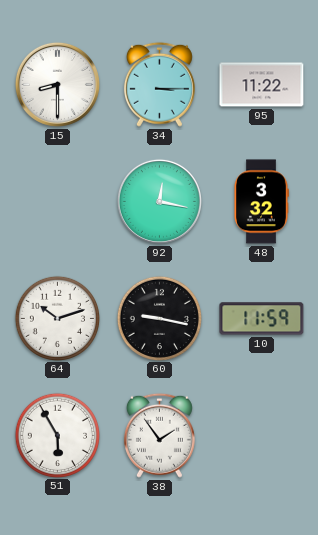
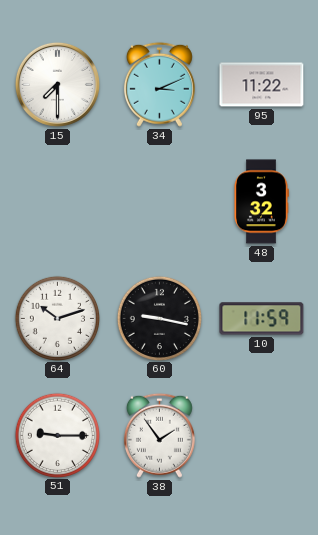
15: 8:30 -> 7:30 (57, 84)
34: 3:15 -> 3:11 (159, 84)
92: 12:17 -> none (159, 201)
51: 5:55 -> 9:15 (57, 435)
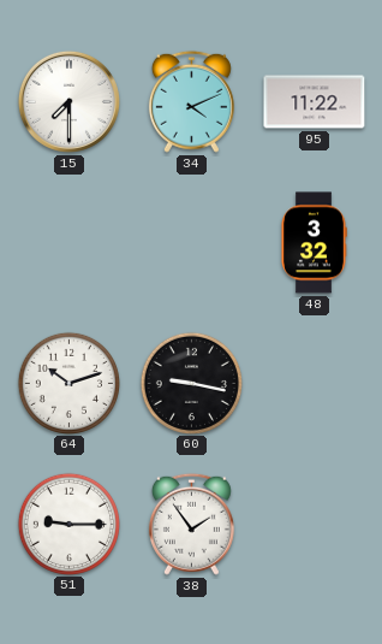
34: 3:11 -> 4:11 (191, 101)
10: 11:59 -> none (262, 319)
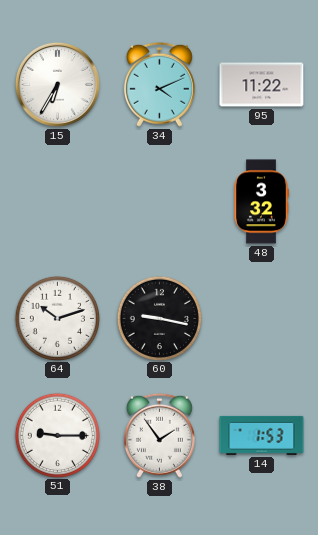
15: 7:30 -> 6:35 (57, 84)
14: none -> 1:53 (262, 435)
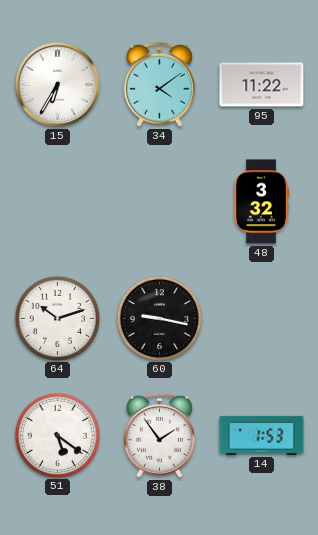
34: 4:11 -> 4:09 (159, 84)
51: 9:15 -> 5:21 (57, 435)
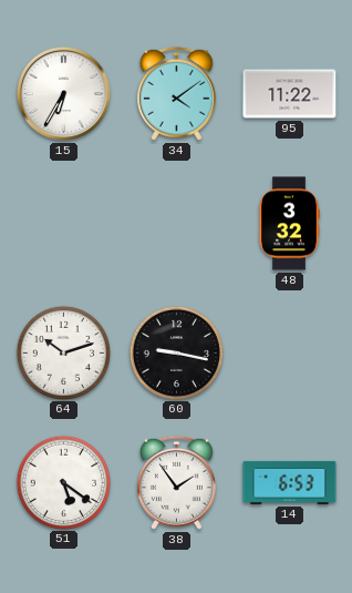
14: 1:53 -> 6:53 (290, 482)
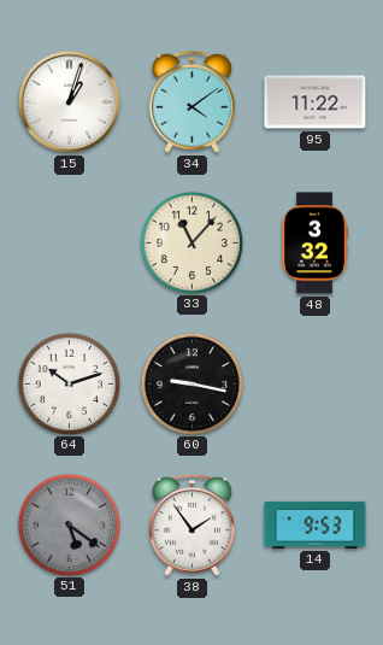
15: 6:35 -> 1:03 (69, 101)
33: none -> 11:07 (191, 242)
51 dial: white -> grey (69, 524)
14: 6:53 -> 9:53 (316, 524)
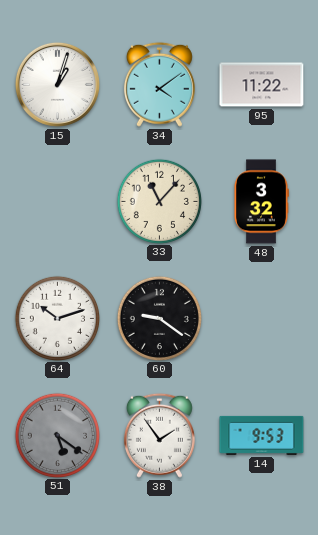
60: 9:17 -> 9:21 (159, 318)
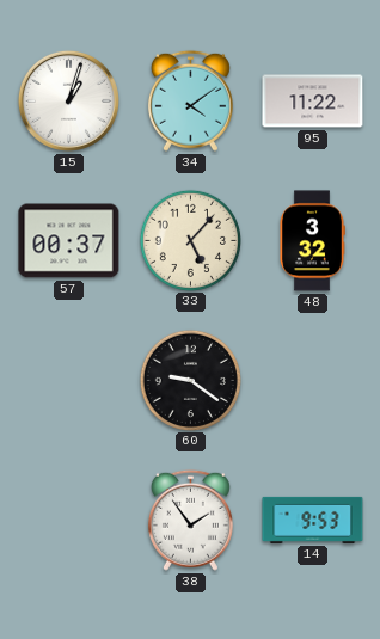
57: none -> 00:37 (69, 241)
33: 11:07 -> 5:07 (190, 240)
64: 10:12 -> none (57, 318)
51: 5:21 -> none (57, 435)
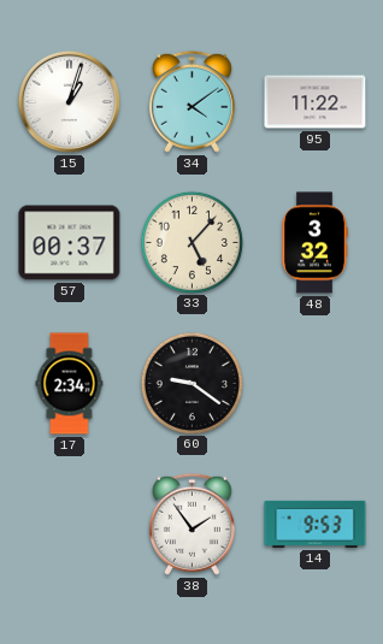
17: none -> 2:34 (70, 384)
